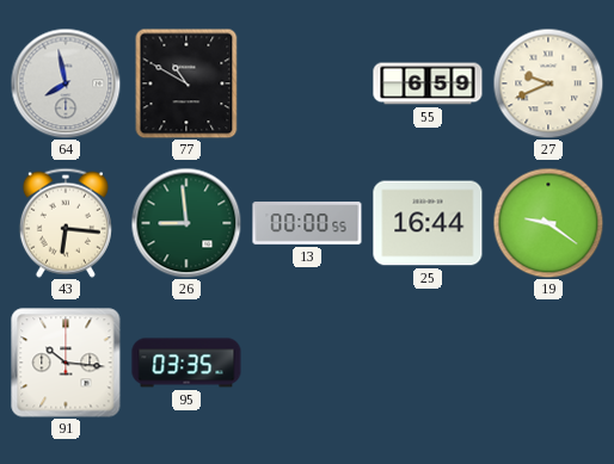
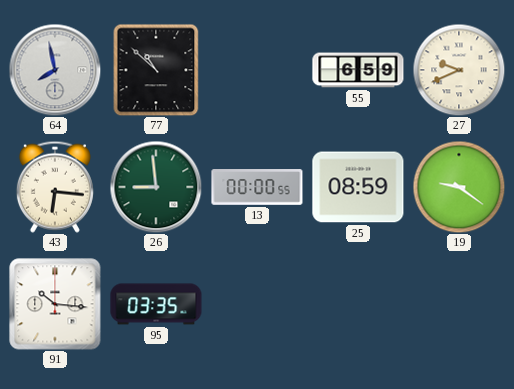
77: 10:50 -> 10:52 (156, 70)
25: 16:44 -> 08:59 (358, 187)
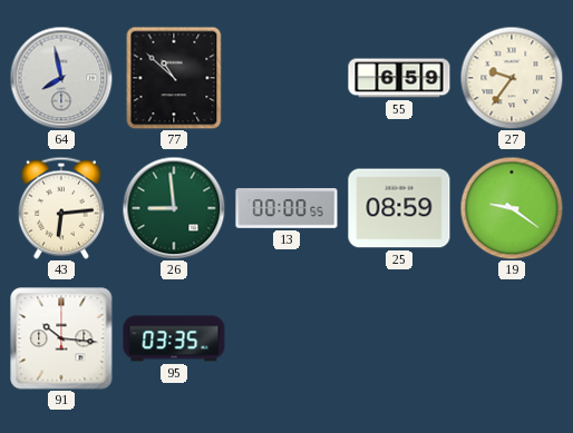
27: 9:41 -> 9:36 (512, 78)
43: 6:16 -> 6:14 (61, 208)
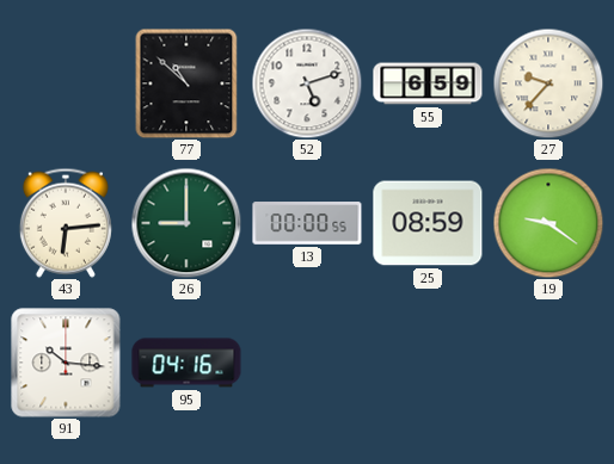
64: 7:58 -> none (61, 78)
52: none -> 5:12 (307, 83)
27: 9:36 -> 9:37 (548, 83)
26: 8:59 -> 9:00 (186, 223)
95: 03:35 -> 04:16 (186, 363)
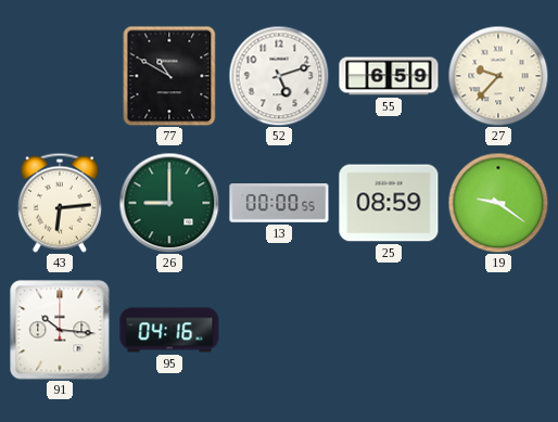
77: 10:52 -> 10:50 (169, 76)
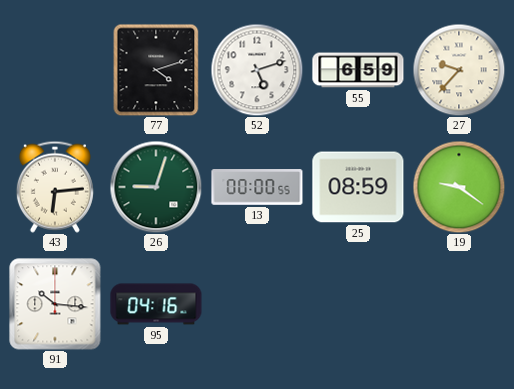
77: 10:50 -> 4:12 (156, 70)
26: 9:00 -> 9:03 (156, 187)
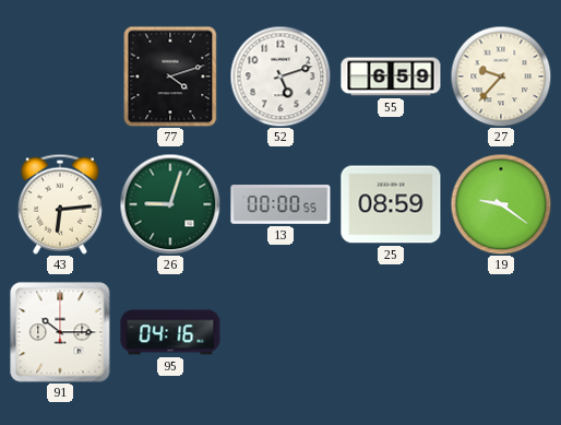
91: 10:16 -> 10:15 (60, 332)
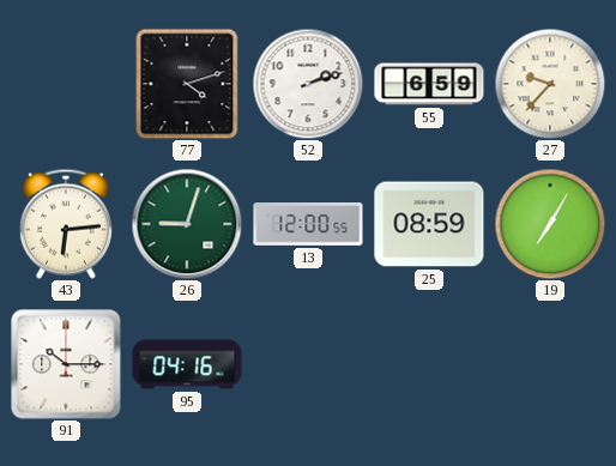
52: 5:12 -> 2:12 (308, 84)
13: 00:00 -> 12:00 (308, 224)
19: 9:21 -> 7:05 (550, 224)
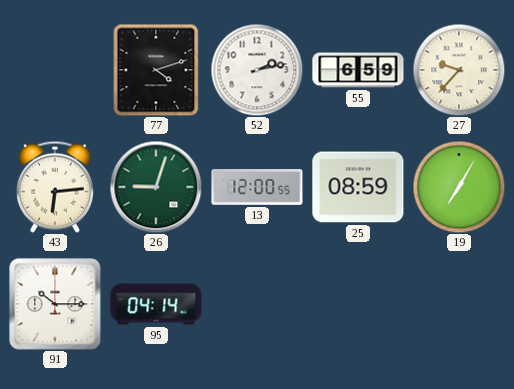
52: 2:12 -> 2:13 (257, 70)
95: 04:16 -> 04:14 (156, 304)
